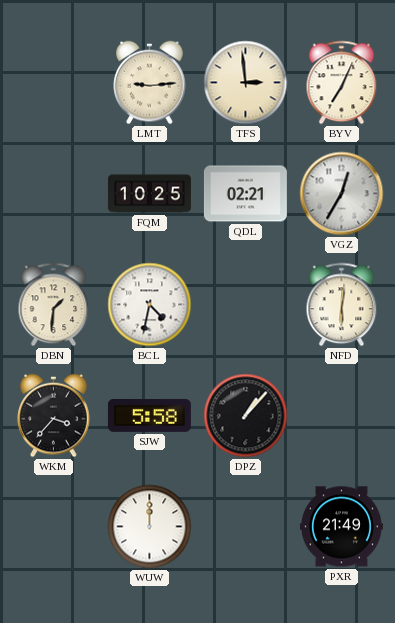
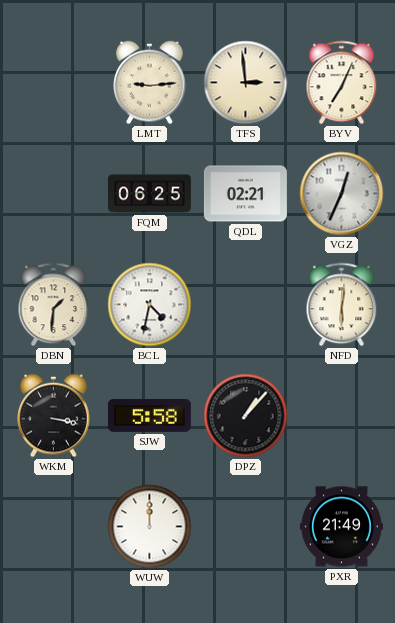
FQM: 10:25 -> 06:25 (149, 194)
VGZ: 12:35 -> 12:34 (342, 194)
WKM: 3:37 -> 3:17 (54, 416)
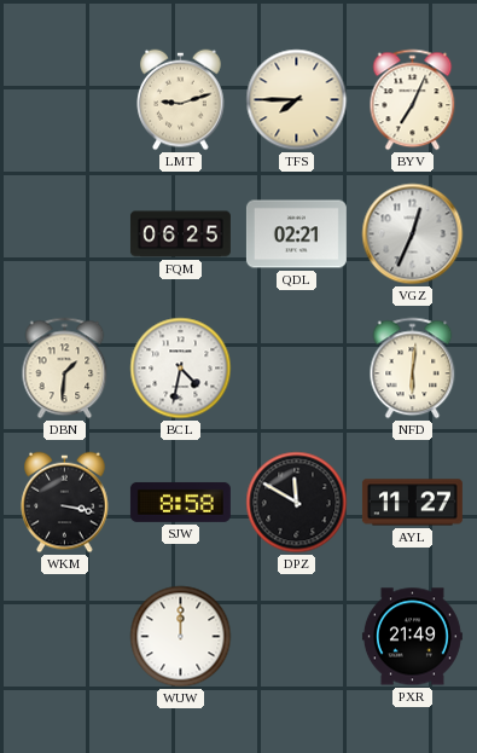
LMT: 9:14 -> 9:12 (181, 100)
TFS: 2:59 -> 7:45 (297, 100)
SJW: 5:58 -> 8:58 (180, 502)
DPZ: 1:07 -> 11:50 (297, 503)
AYL: none -> 11:27 (412, 503)
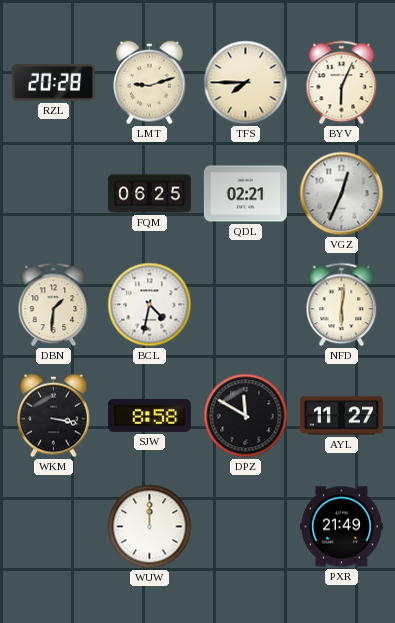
RZL: none -> 20:28 (53, 83)
BYV: 7:04 -> 6:04 (342, 83)
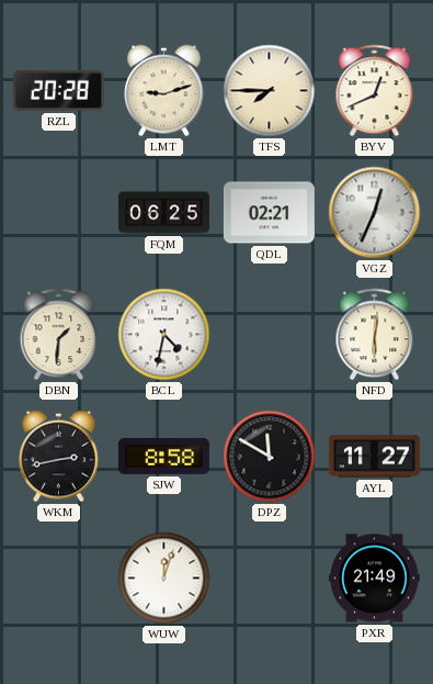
BYV: 6:04 -> 12:41 (375, 91)
WKM: 3:17 -> 2:43 (59, 457)
WUW: 12:00 -> 12:03 (164, 579)
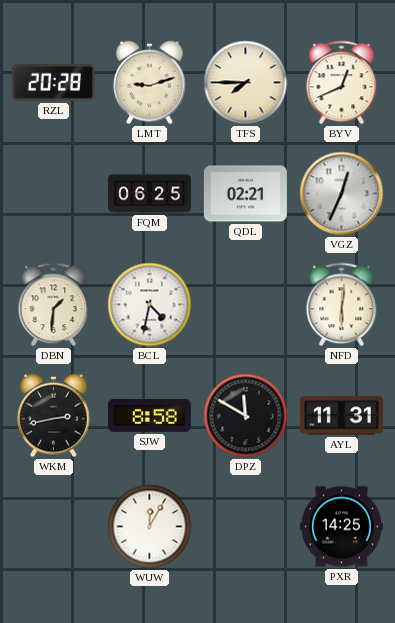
AYL: 11:27 -> 11:31 (341, 416)
WUW: 12:03 -> 12:05 (150, 527)
PXR: 21:49 -> 14:25 (341, 527)
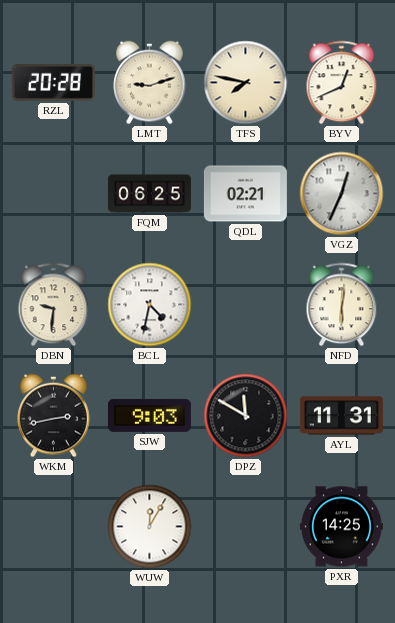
TFS: 7:45 -> 7:47 (246, 83)
DBN: 1:31 -> 9:31 (54, 305)
SJW: 8:58 -> 9:03 (149, 415)
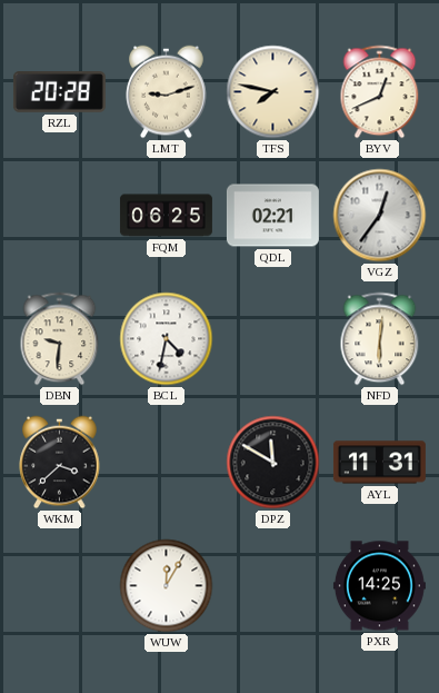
VGZ: 12:34 -> 12:36 (380, 216)
WKM: 2:43 -> 3:38 (60, 463)
SJW: 9:03 -> none (149, 415)
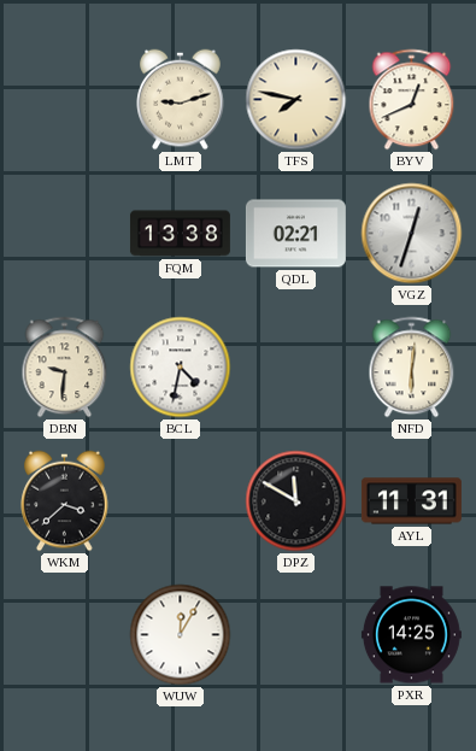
RZL: 20:28 -> none (59, 92)
FQM: 06:25 -> 13:38 (180, 234)
VGZ: 12:36 -> 12:33 (412, 234)
